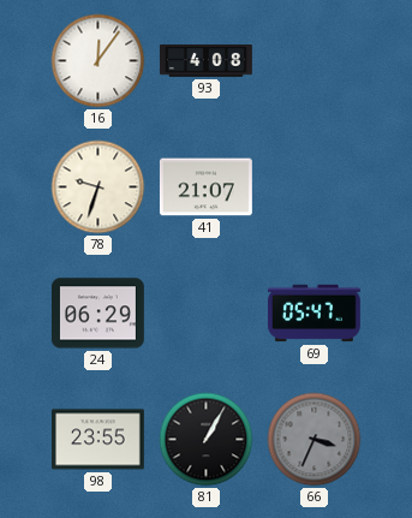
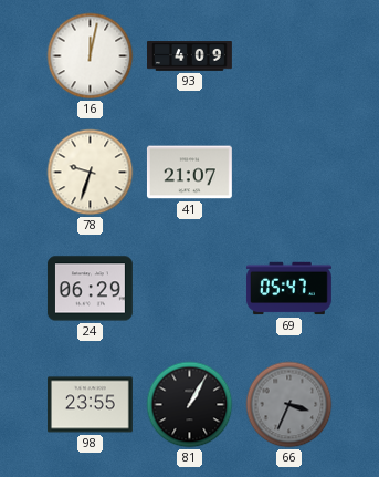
16: 12:06 -> 12:02 (91, 56)
93: 4:08 -> 4:09 (190, 56)
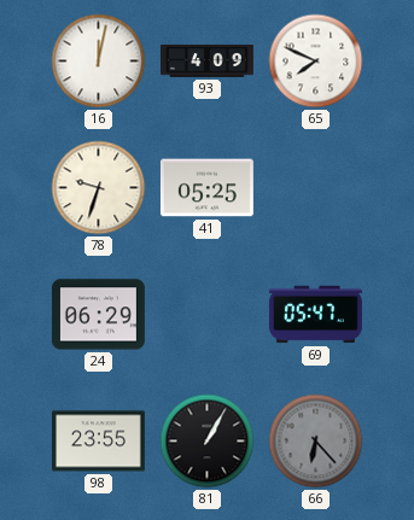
65: none -> 7:49 (316, 62)
41: 21:07 -> 05:25 (206, 188)
66: 3:34 -> 6:23 (316, 442)
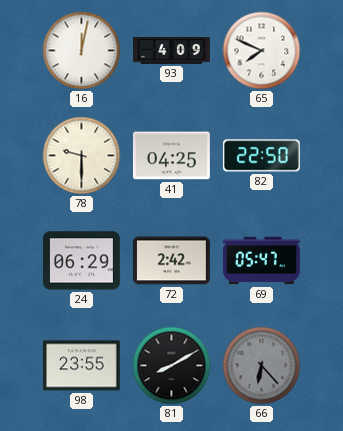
78: 9:33 -> 9:30 (82, 156)
41: 05:25 -> 04:25 (171, 156)
82: none -> 22:50 (261, 156)
72: none -> 2:42 (171, 261)
81: 1:05 -> 8:10 (172, 366)
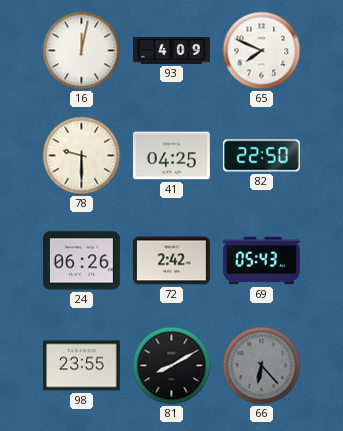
24: 06:29 -> 06:26 (81, 261)
69: 05:47 -> 05:43 (261, 261)
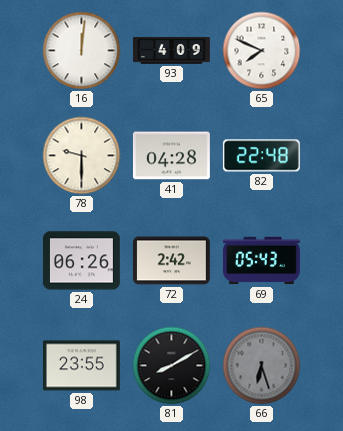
16: 12:02 -> 12:01 (82, 51)
41: 04:25 -> 04:28 (171, 156)
82: 22:50 -> 22:48 (261, 156)
66: 6:23 -> 6:27 (262, 366)
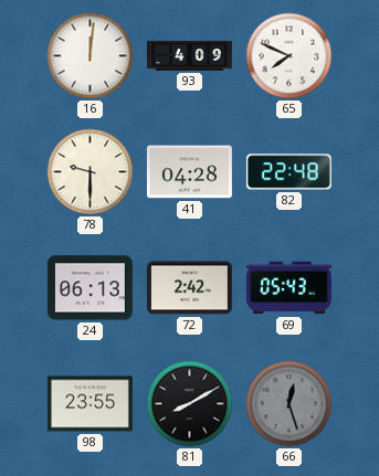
24: 06:26 -> 06:13 (90, 288)
66: 6:27 -> 12:27 (289, 404)
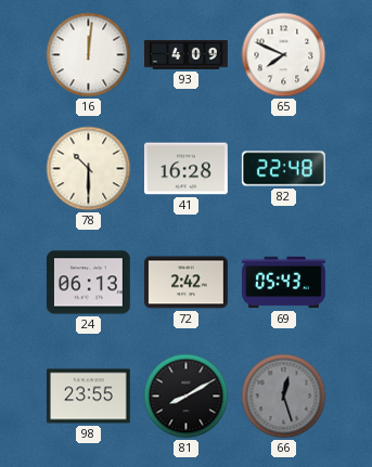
78: 9:30 -> 10:30 (89, 169)
41: 04:28 -> 16:28 (185, 169)
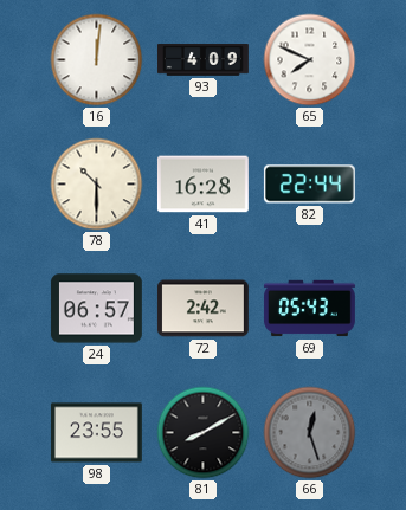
82: 22:48 -> 22:44 (309, 185)
24: 06:13 -> 06:57 (96, 309)
